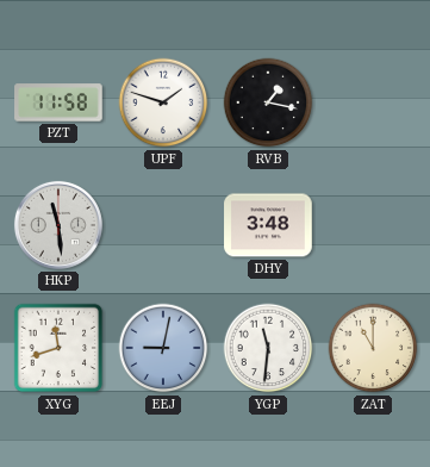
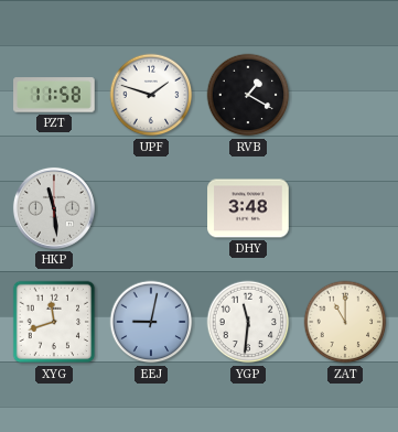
RVB: 1:17 -> 1:20 (248, 95)
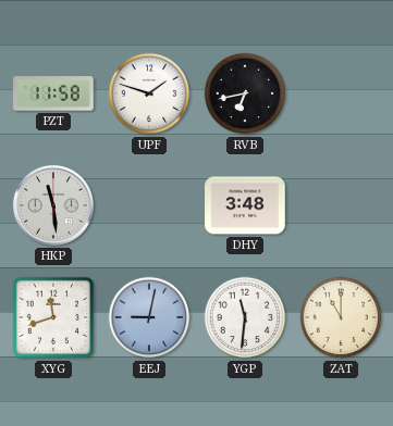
RVB: 1:20 -> 6:43 (245, 93)
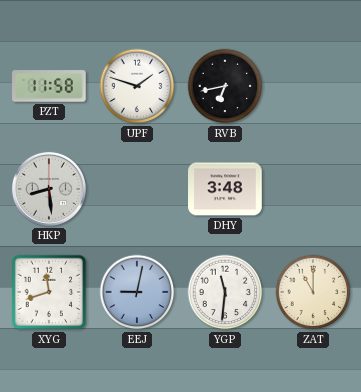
HKP: 11:29 -> 8:29 (49, 189)
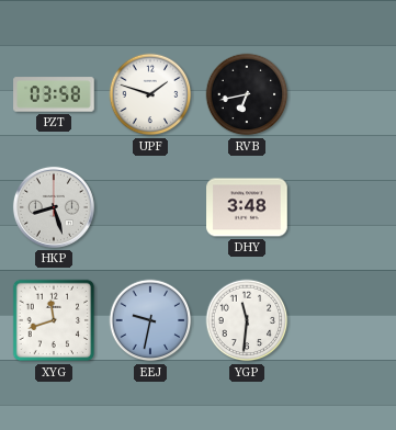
PZT: 11:58 -> 03:58 (54, 94)
HKP: 8:29 -> 8:27 (54, 207)
EEJ: 9:02 -> 9:32 (150, 320)
ZAT: 11:00 -> none (313, 292)
